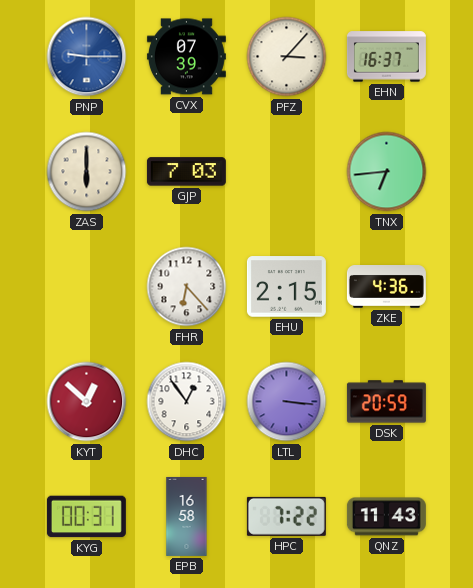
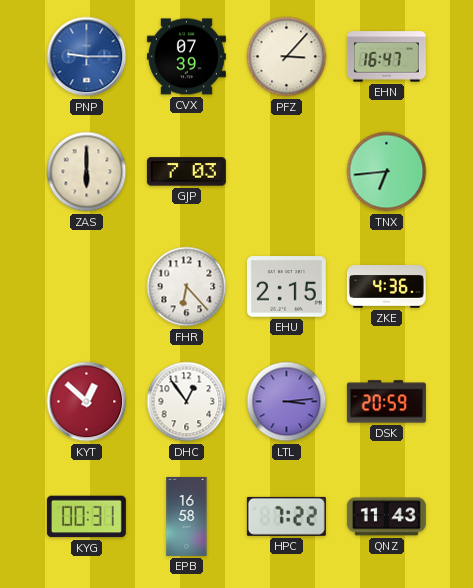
EHN: 16:37 -> 16:47 (386, 57)
LTL: 3:16 -> 3:14 (287, 402)
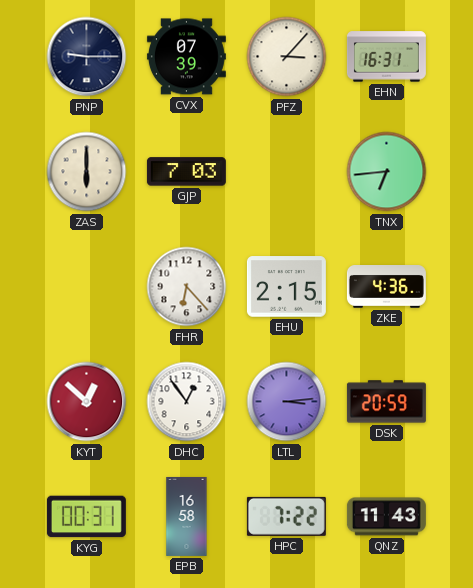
PNP dial: blue -> navy (87, 57)
EHN: 16:47 -> 16:31 (386, 57)
